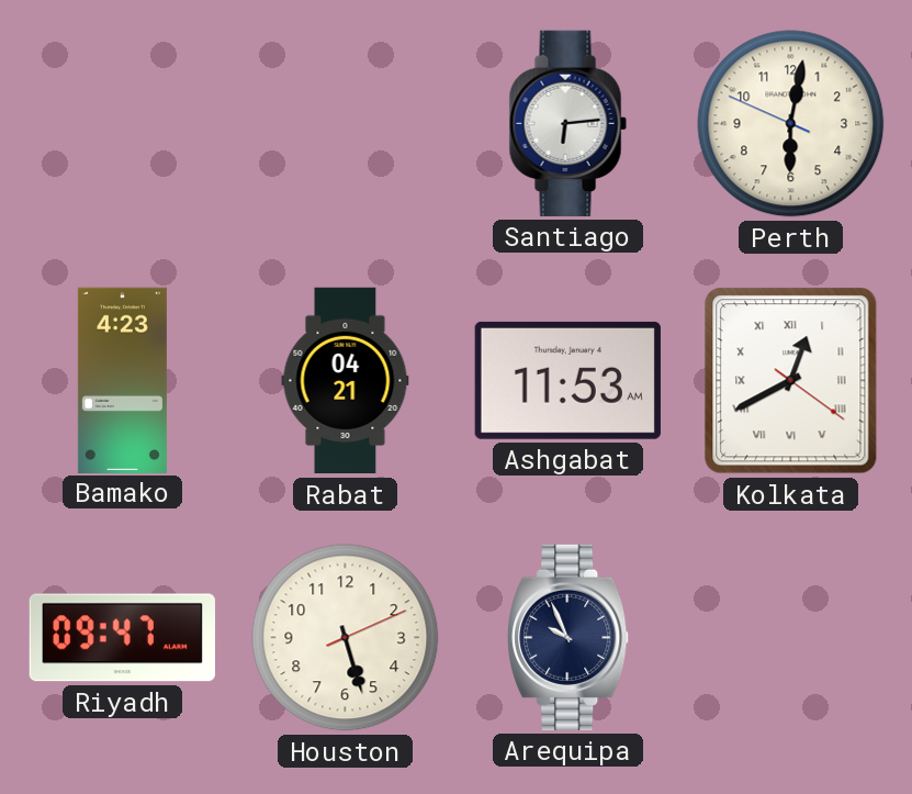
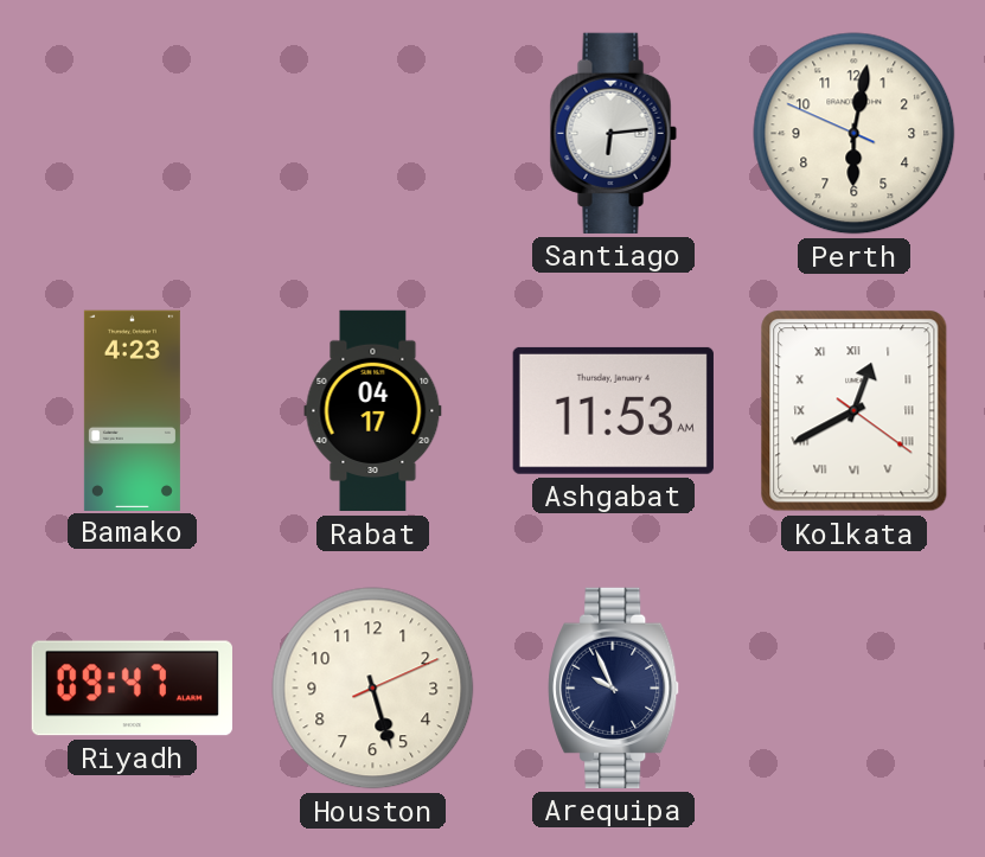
Rabat: 04:21 -> 04:17 (373, 411)
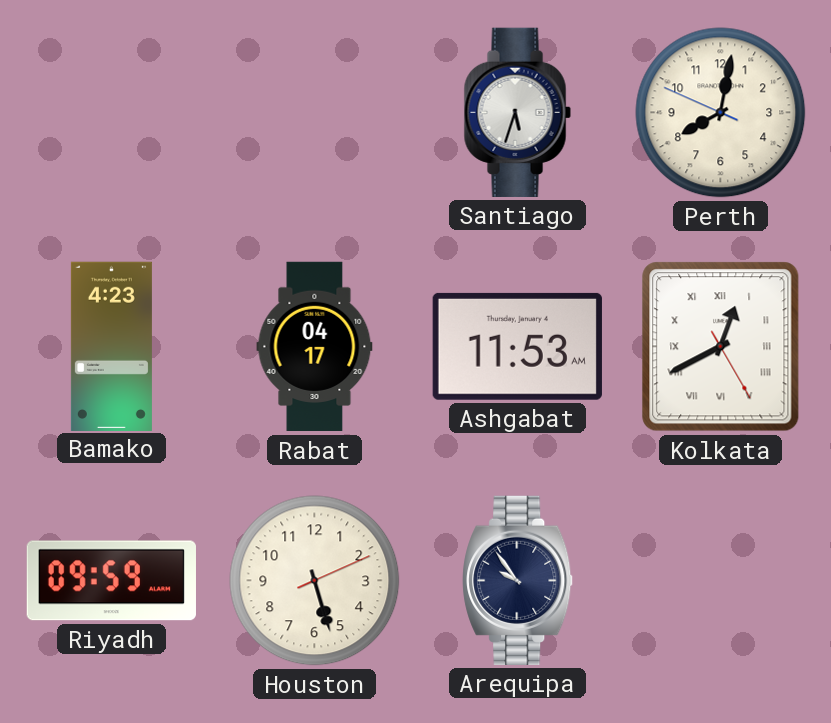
Santiago: 6:14 -> 5:33 (517, 112)
Perth: 6:01 -> 8:01 (721, 113)
Kolkata: 12:40:21 -> 12:40:25 (721, 347)
Riyadh: 09:47 -> 09:59 (111, 581)
Arequipa: 9:56 -> 9:54 (518, 580)
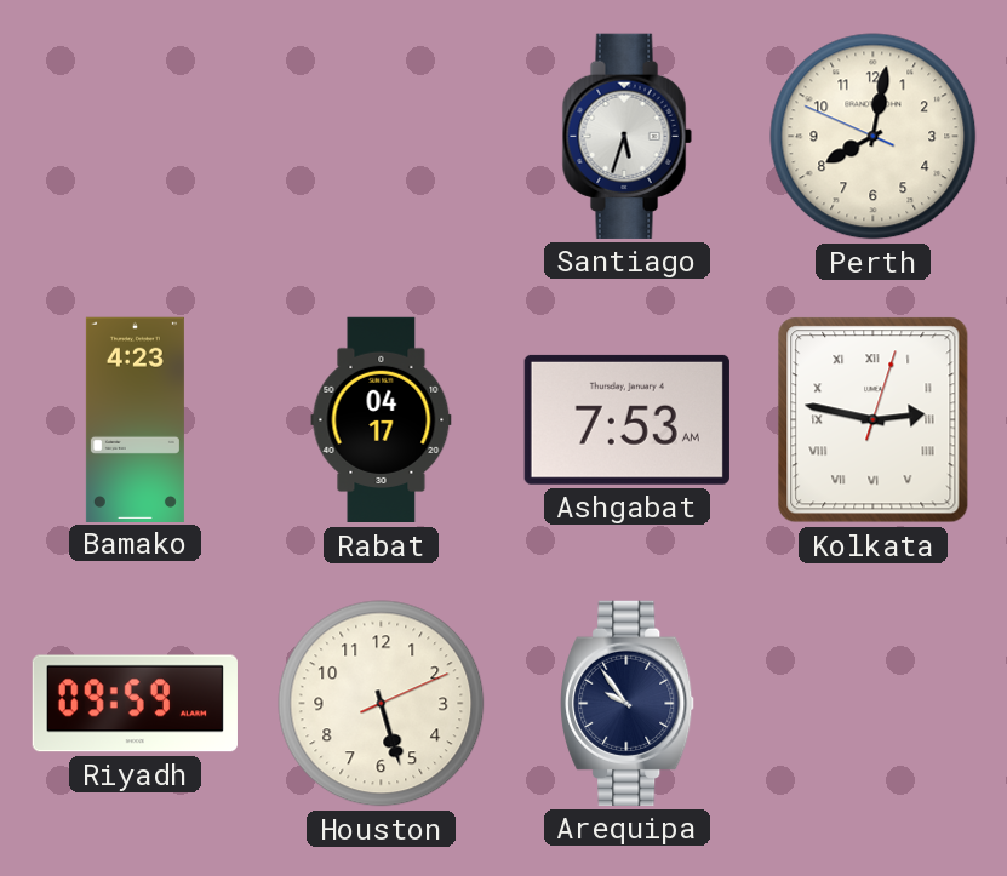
Ashgabat: 11:53 -> 7:53 (626, 419)
Kolkata: 12:40 -> 2:47 (874, 420)
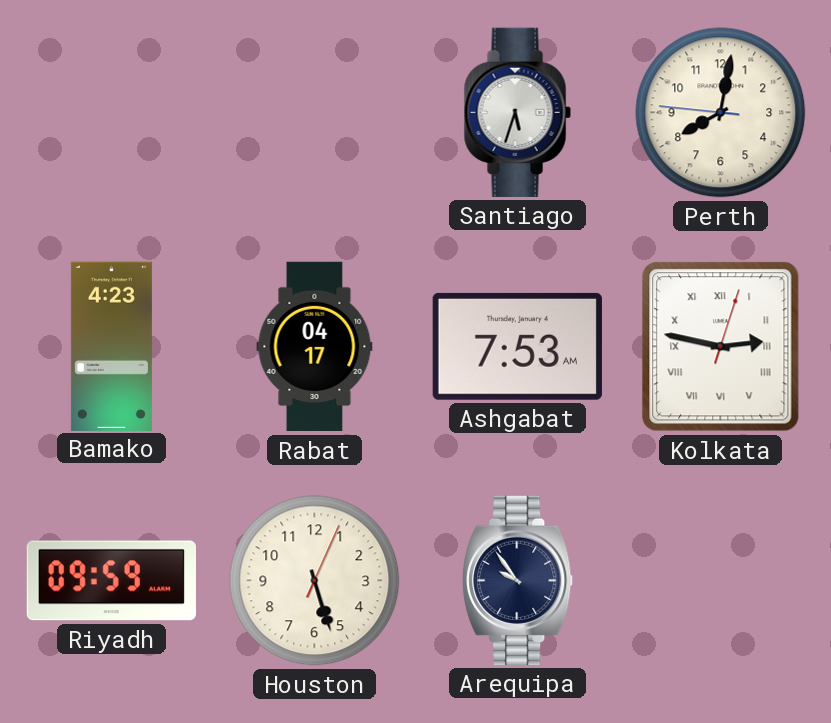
Perth: 8:01:49 -> 8:01:46 (721, 113)
Houston: 5:27:11 -> 5:27:04 (315, 581)
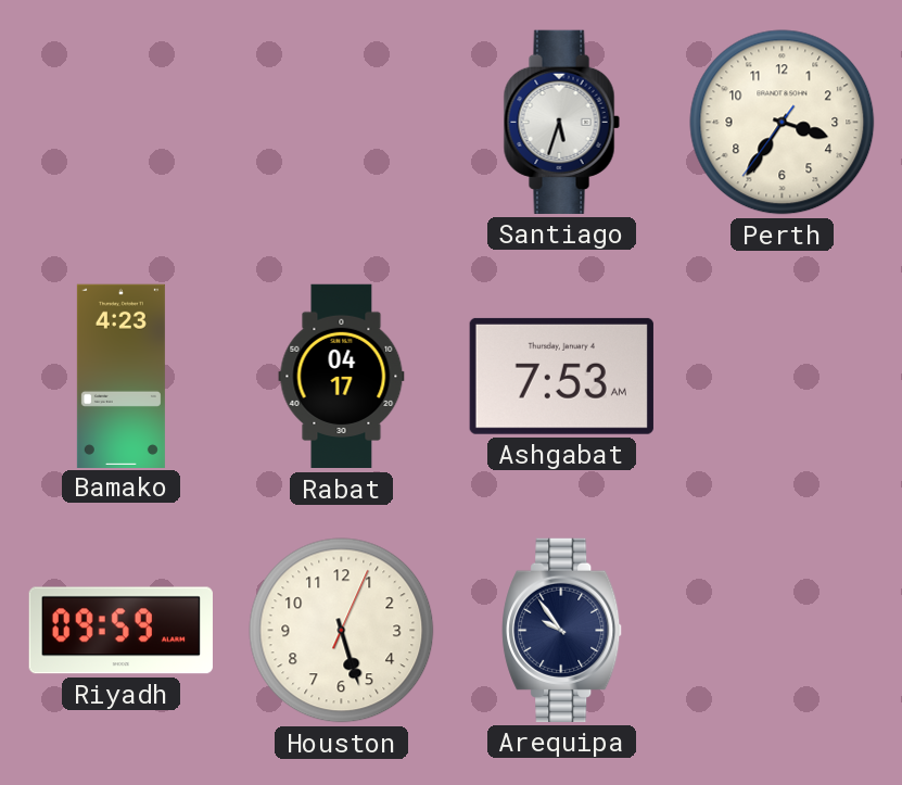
Perth: 8:01 -> 3:35 (783, 123)
Kolkata: 2:47 -> none (721, 347)
